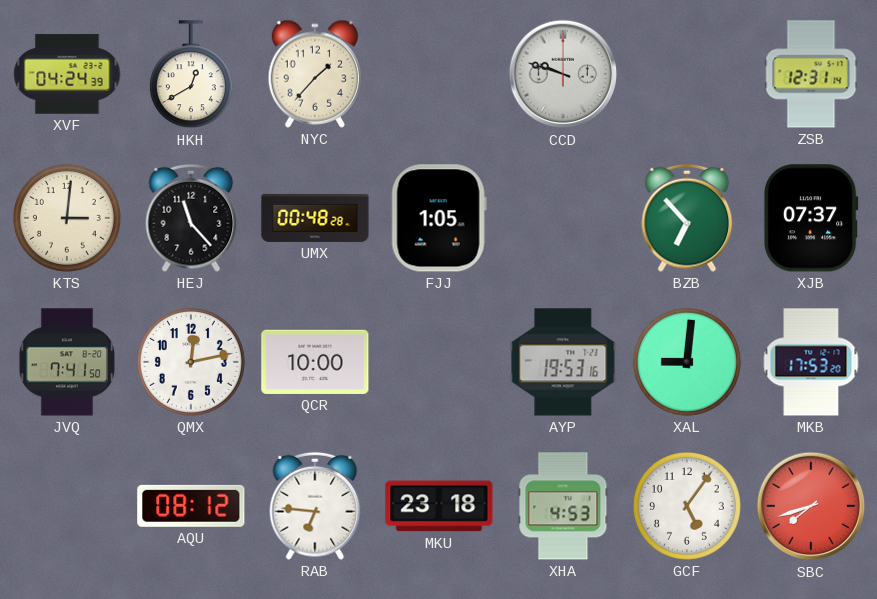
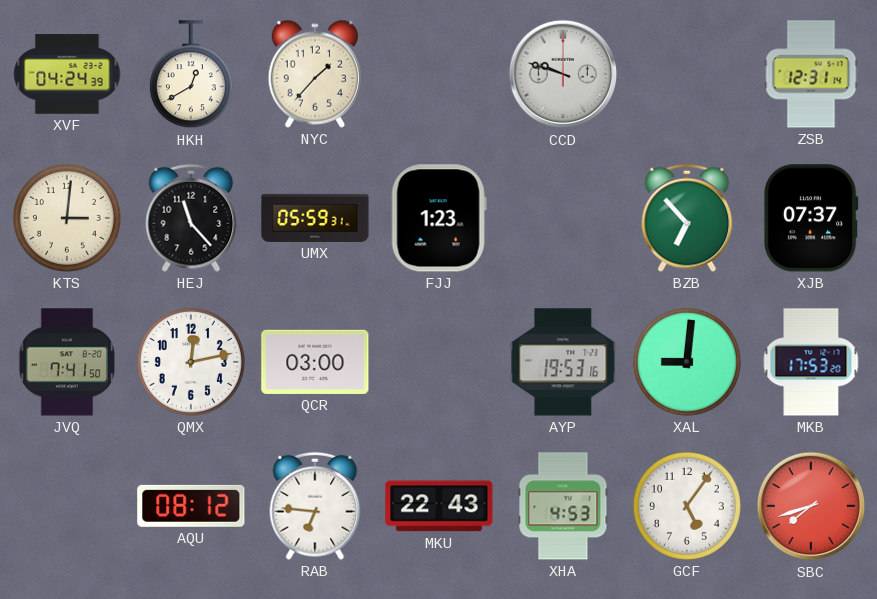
UMX: 00:48 -> 05:59 (315, 218)
FJJ: 1:05 -> 1:23 (439, 218)
QCR: 10:00 -> 03:00 (315, 362)
MKU: 23:18 -> 22:43 (439, 506)
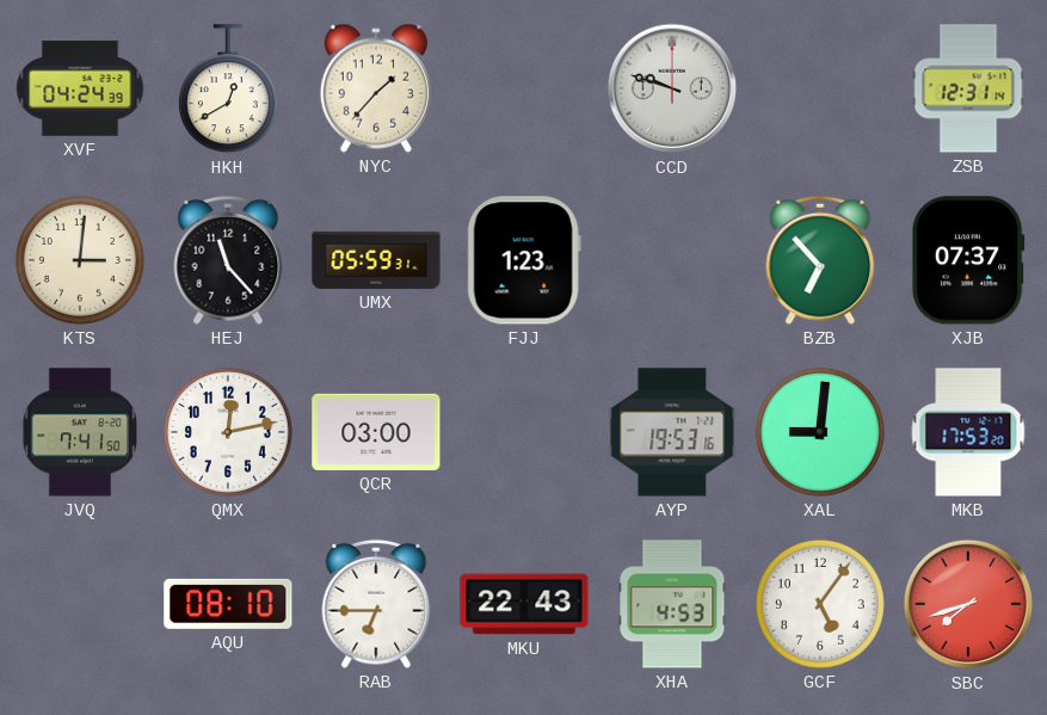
AQU: 08:12 -> 08:10 (228, 604)
RAB: 6:46 -> 6:45 (376, 604)
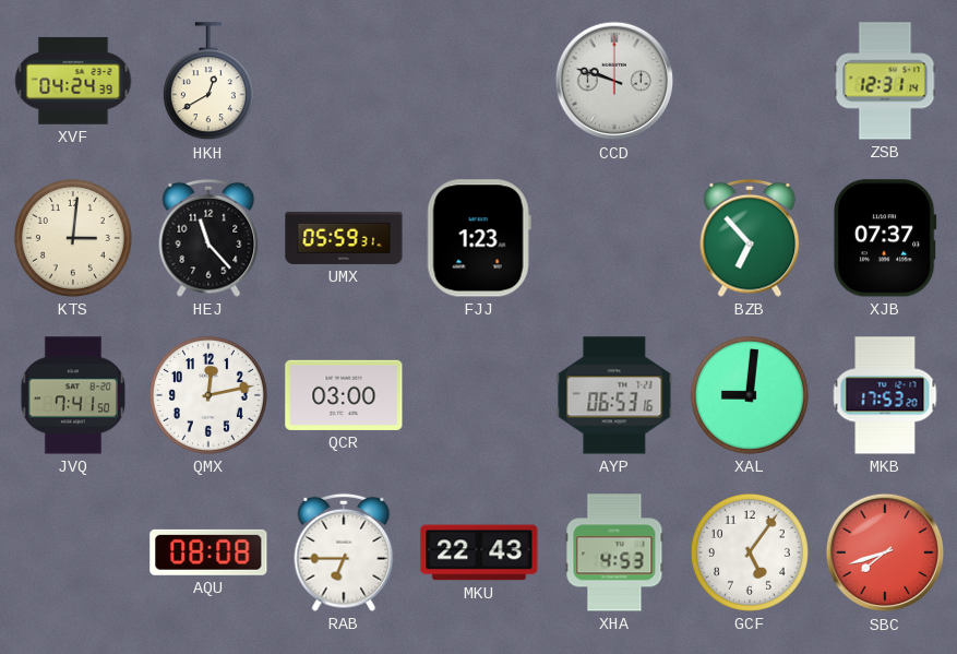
NYC: 1:37 -> none (375, 88)
AYP: 19:53 -> 06:53 (614, 395)
AQU: 08:10 -> 08:08 (208, 552)
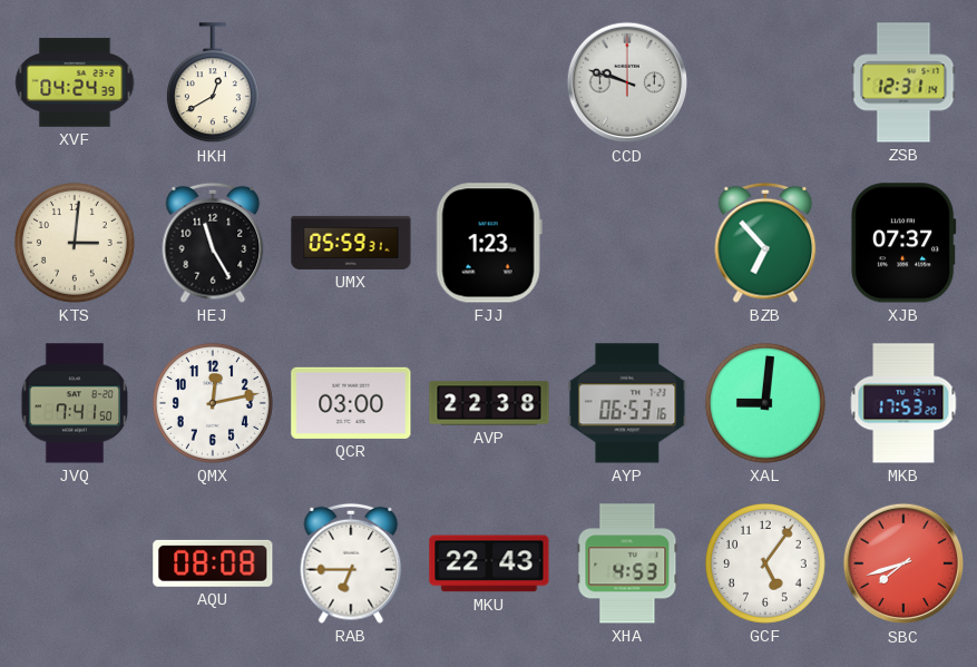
HEJ: 11:23 -> 11:25 (213, 243)
AVP: none -> 22:38 (489, 403)
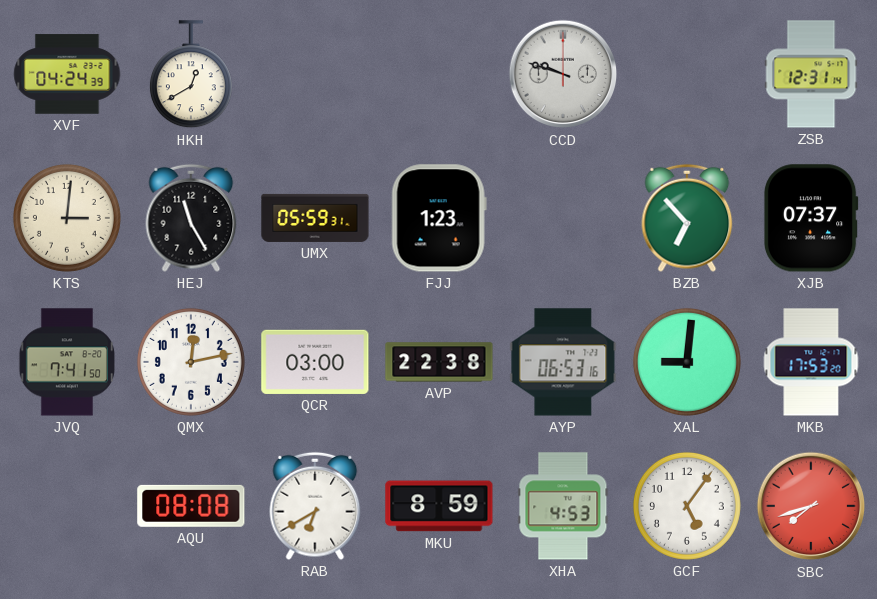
RAB: 6:45 -> 6:40 (315, 506)
MKU: 22:43 -> 8:59 (439, 506)
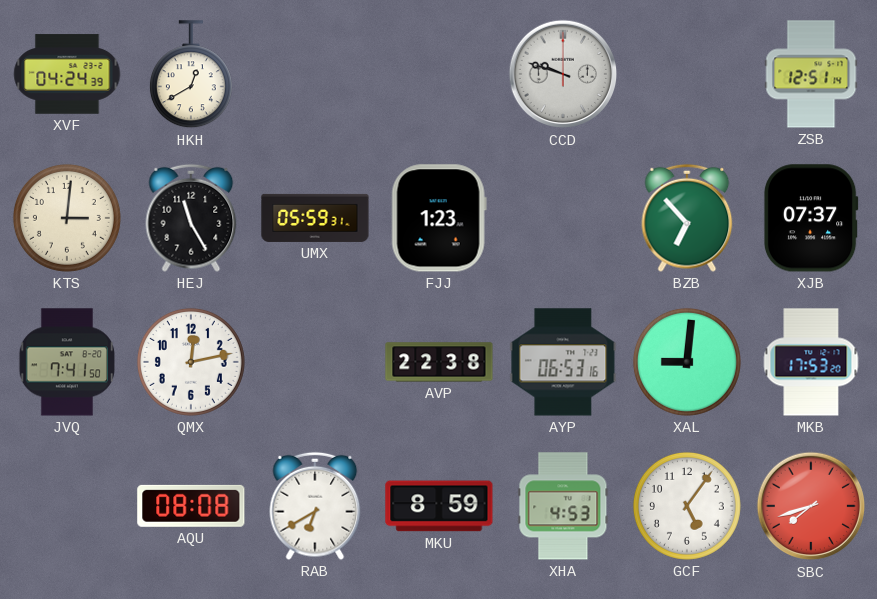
ZSB: 12:31 -> 12:51 (811, 74)
QCR: 03:00 -> none (315, 362)
